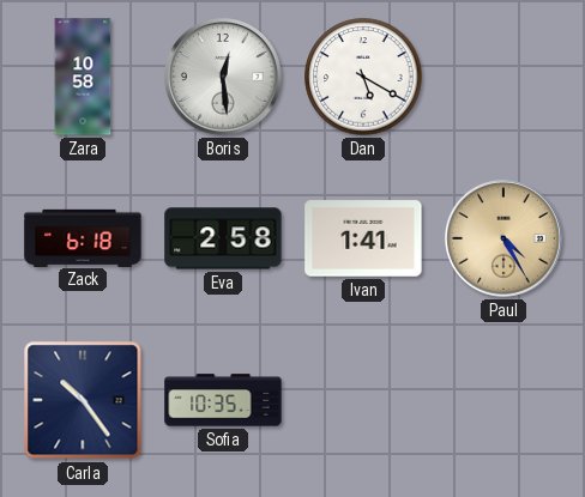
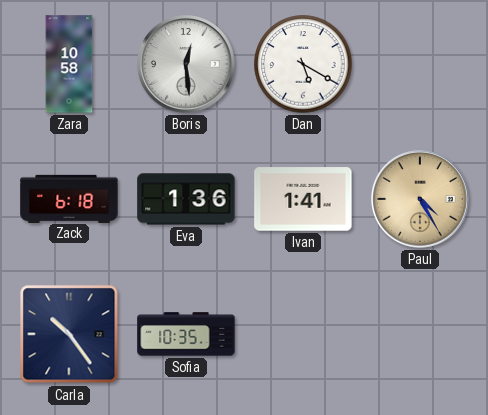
Eva: 2:58 -> 1:36 (186, 199)
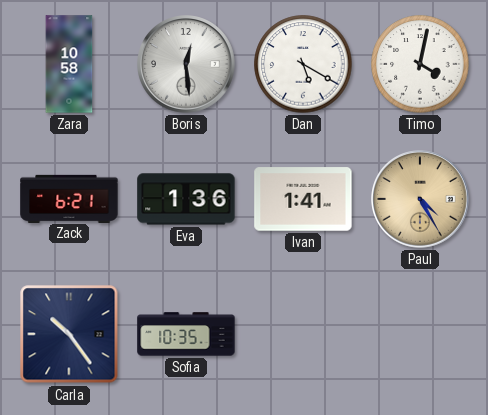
Timo: none -> 4:02 (420, 64)
Zack: 6:18 -> 6:21 (69, 198)
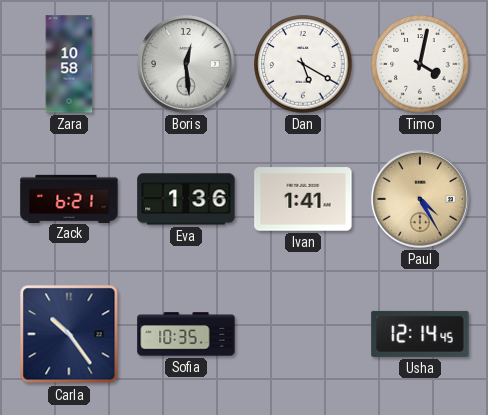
Usha: none -> 12:14 (420, 334)
